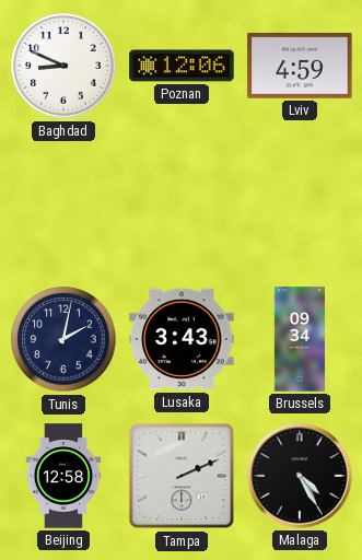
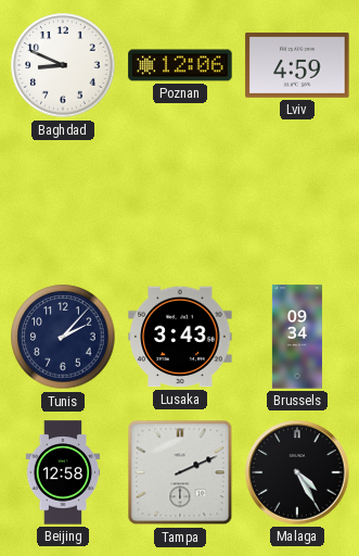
Tunis: 2:02 -> 2:07 (63, 337)
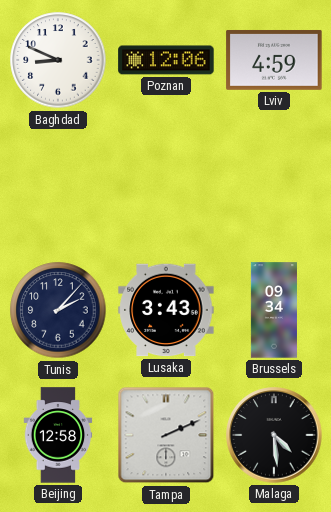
Malaga: 4:25 -> 4:29 (274, 435)
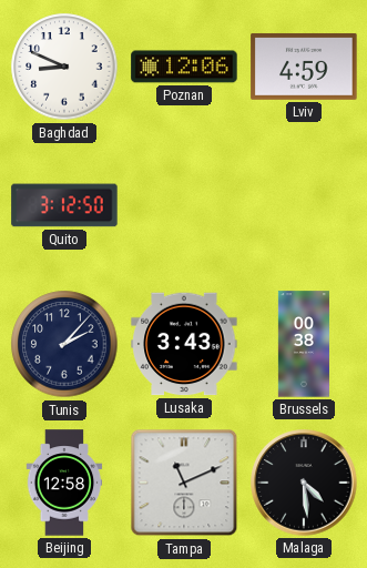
Quito: none -> 3:12 (64, 205)
Brussels: 09:34 -> 00:38 (304, 344)
Tampa: 2:11 -> 11:11 (184, 483)
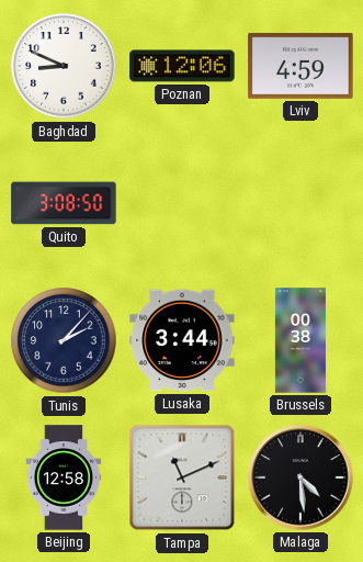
Quito: 3:12 -> 3:08 (64, 203)
Lusaka: 3:43 -> 3:44 (182, 340)
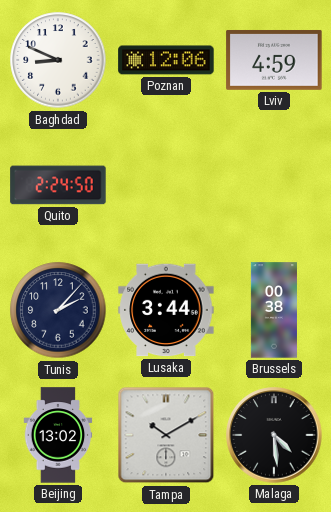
Quito: 3:08 -> 2:24 (58, 185)
Beijing: 12:58 -> 13:02 (58, 435)
Tampa: 11:11 -> 10:10 (166, 435)
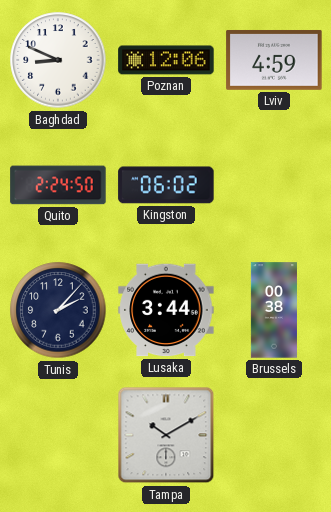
Kingston: none -> 06:02 (166, 185)
Beijing: 13:02 -> none (58, 435)
Malaga: 4:29 -> none (274, 435)
